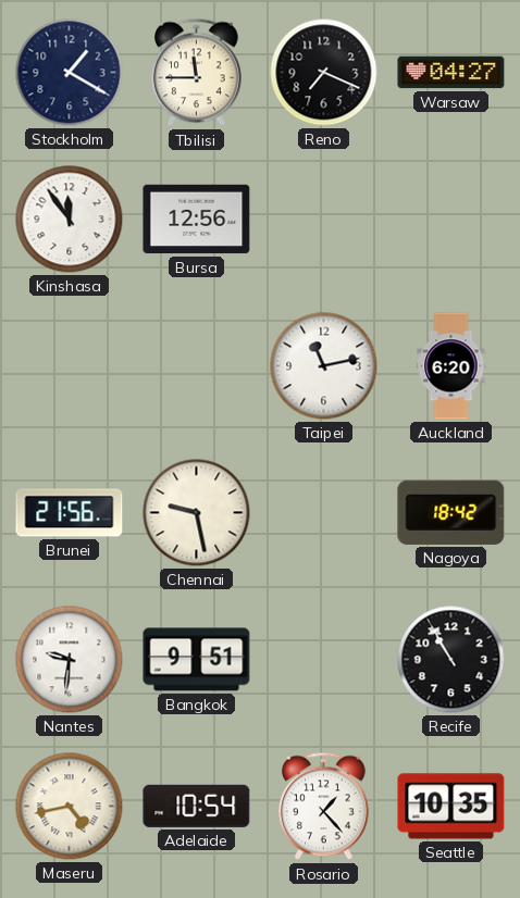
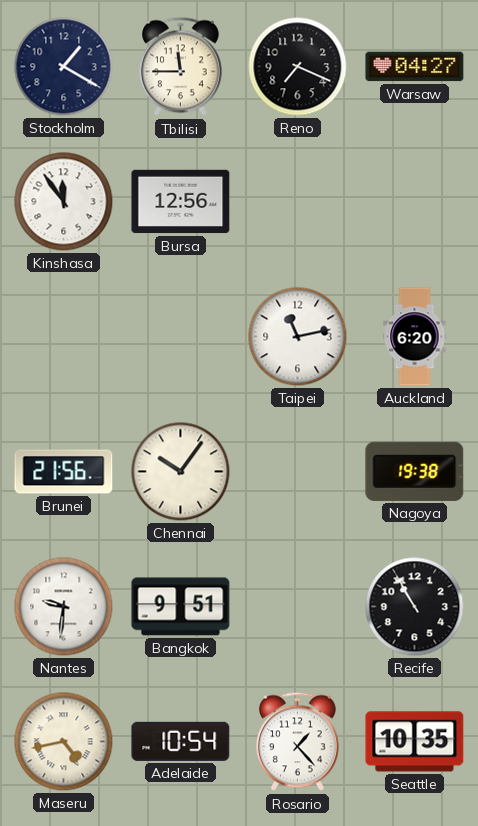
Chennai: 9:28 -> 10:06 (181, 472)
Nagoya: 18:42 -> 19:38 (415, 471)
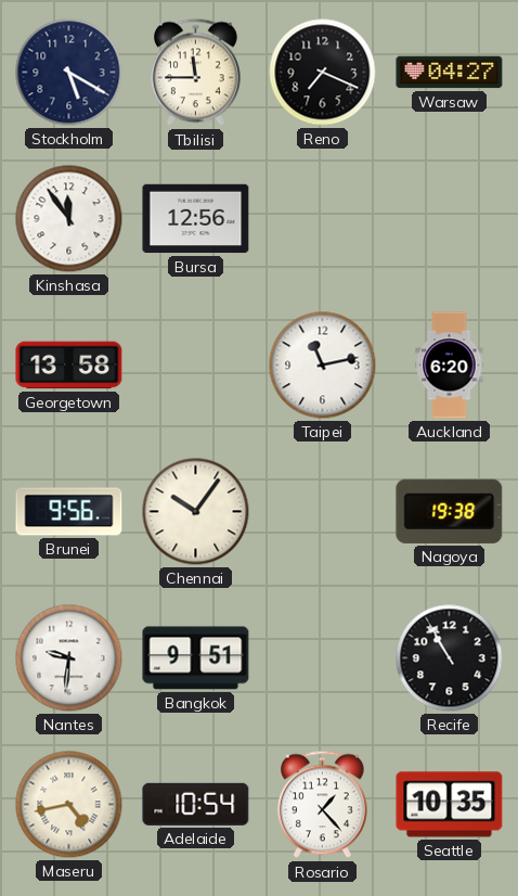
Stockholm: 1:20 -> 5:20 (69, 73)
Georgetown: none -> 13:58 (69, 366)
Brunei: 21:56 -> 9:56 (69, 512)
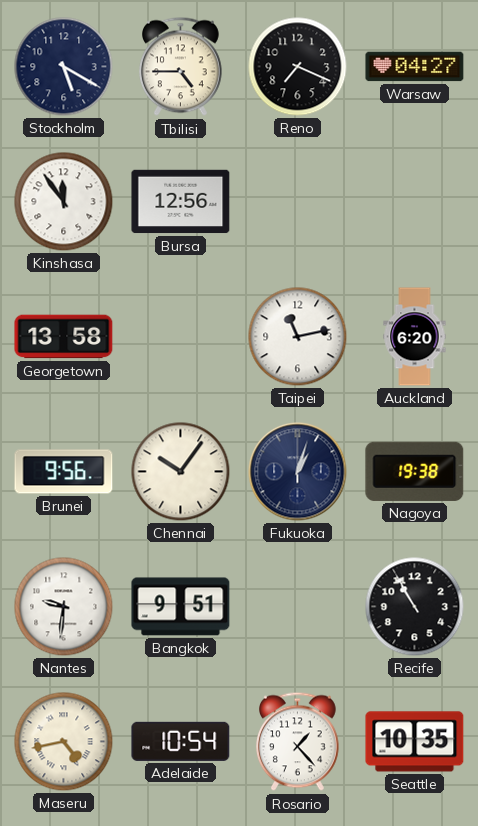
Tbilisi: 11:45 -> 4:45 (181, 67)
Fukuoka: none -> 1:03 (298, 472)
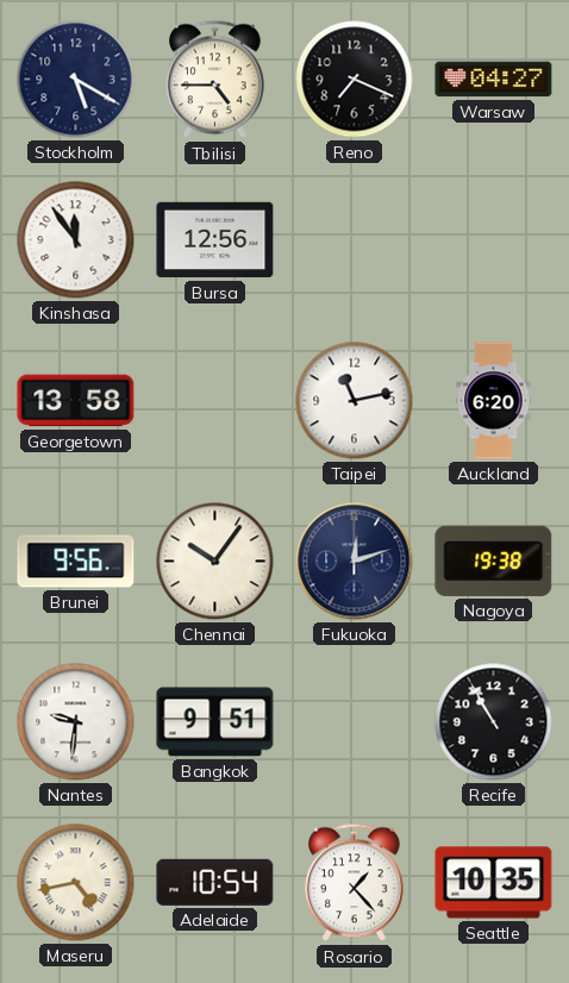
Fukuoka: 1:03 -> 12:12 (355, 562)
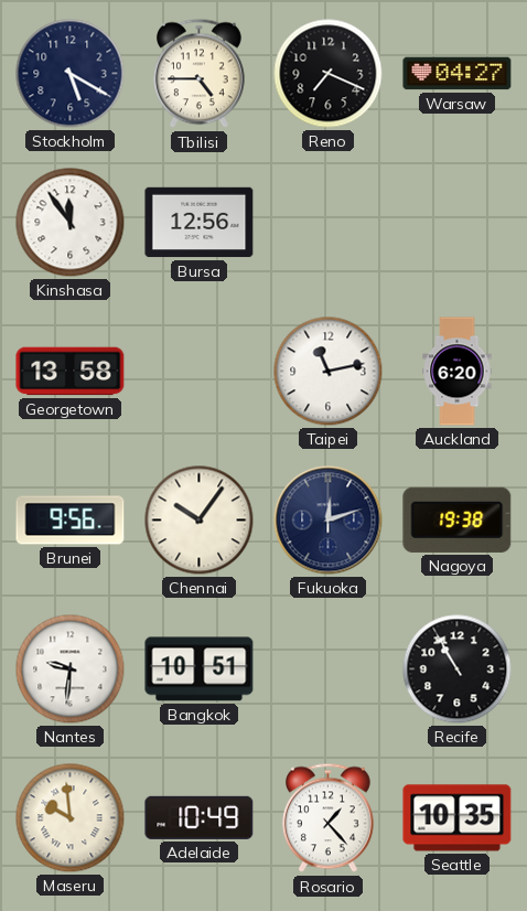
Bangkok: 9:51 -> 10:51 (200, 669)
Maseru: 4:43 -> 9:59 (71, 818)
Adelaide: 10:54 -> 10:49 (200, 817)
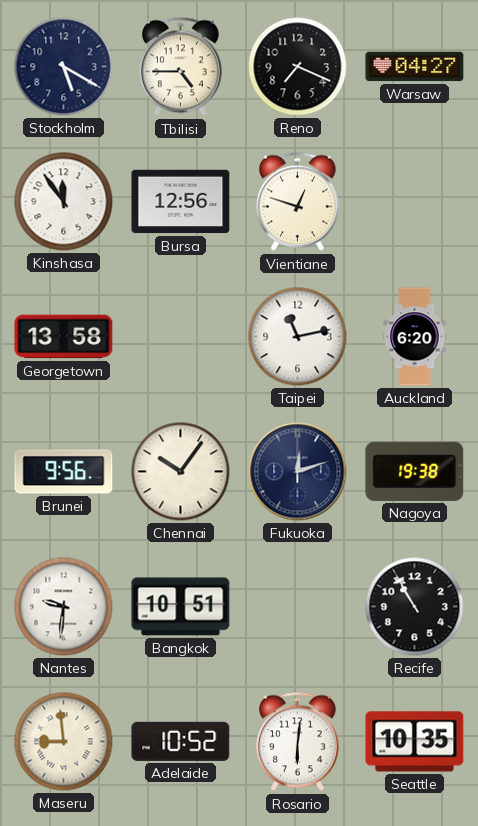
Vientiane: none -> 12:48 (298, 202)
Maseru: 9:59 -> 8:59 (64, 742)
Adelaide: 10:49 -> 10:52 (181, 741)
Rosario: 1:23 -> 6:01 (298, 742)
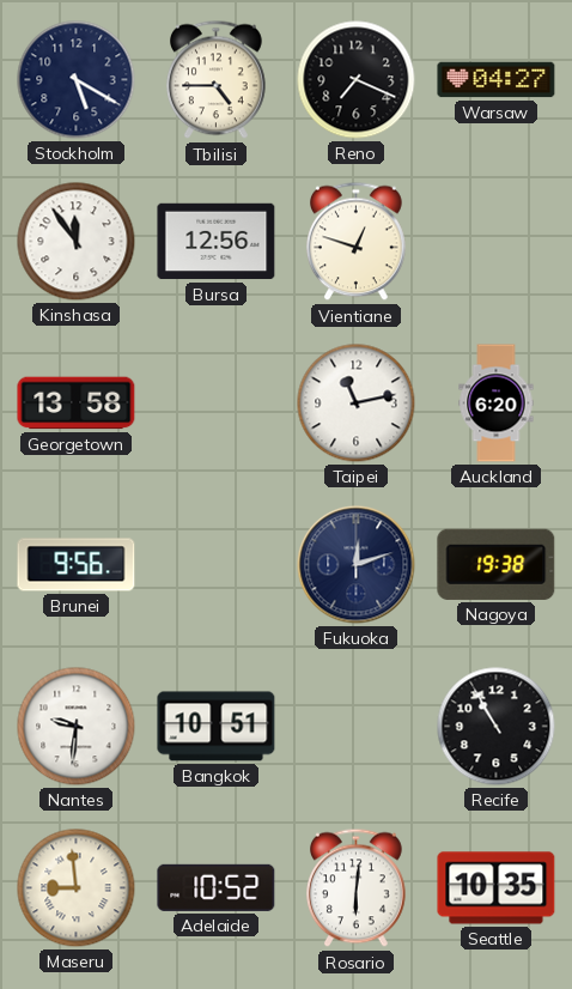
Chennai: 10:06 -> none (181, 472)
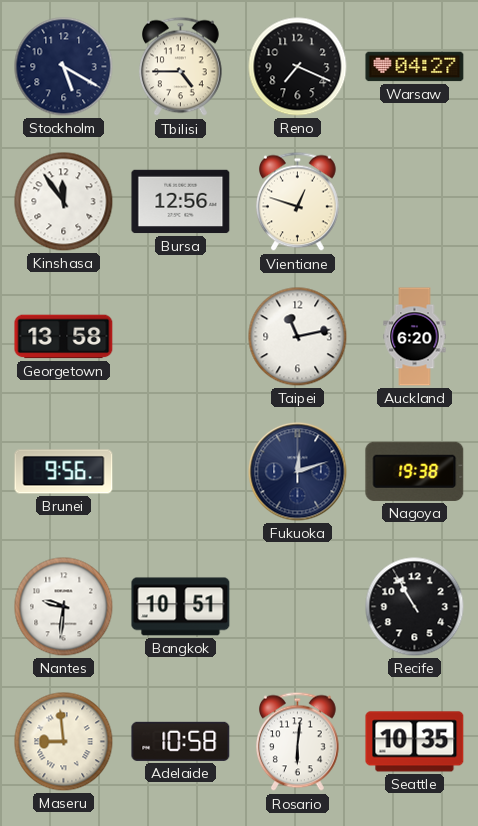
Adelaide: 10:52 -> 10:58 (181, 741)
